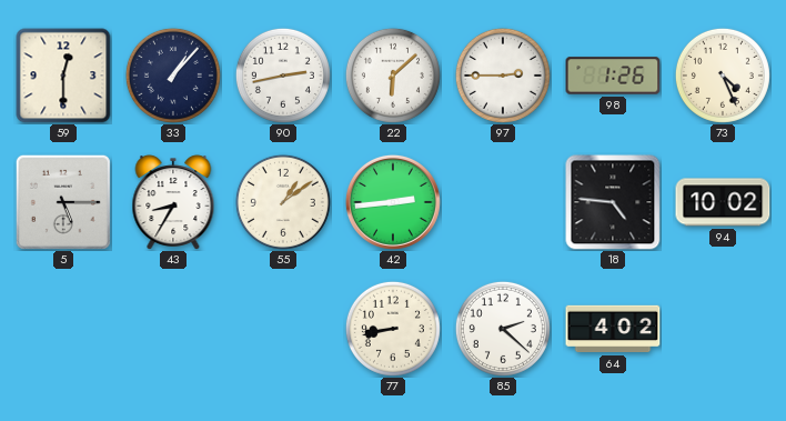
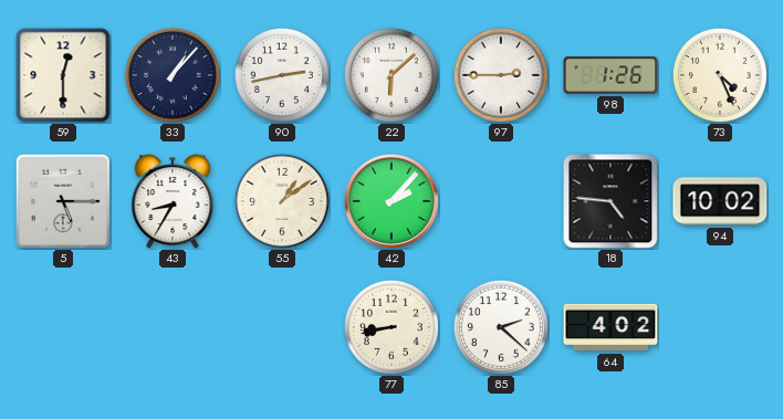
42: 2:44 -> 2:07 (391, 201)
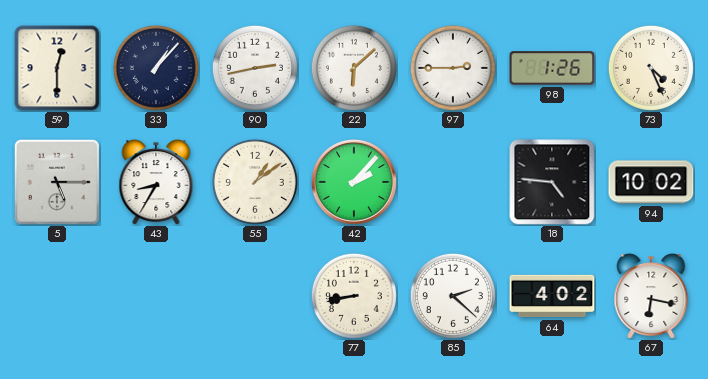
67: none -> 6:17 (651, 296)
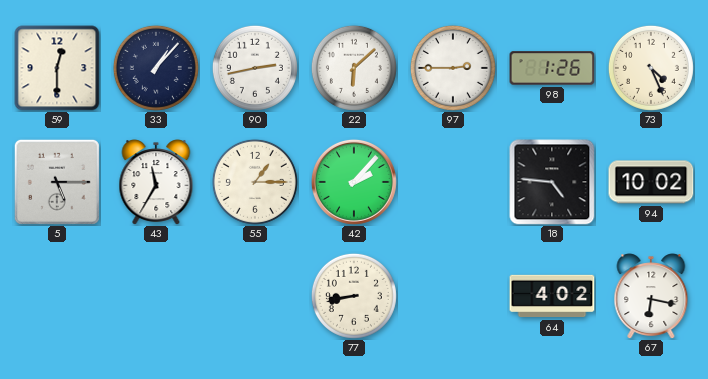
43: 8:35 -> 11:35 (156, 182)
55: 1:09 -> 1:15 (255, 182)
85: 2:22 -> none (453, 296)
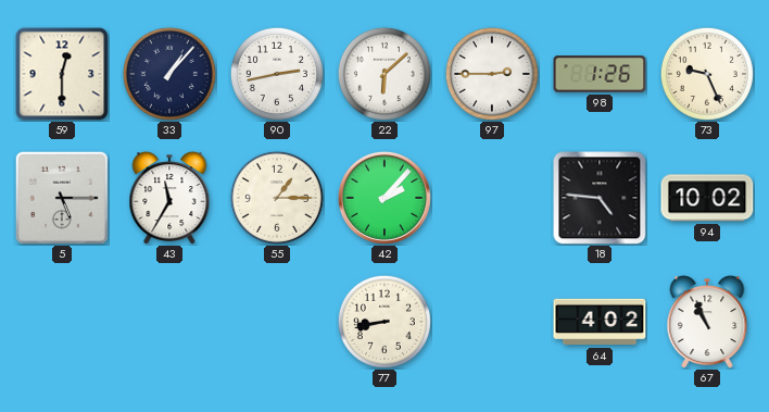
73: 4:26 -> 9:26 (707, 74)
67: 6:17 -> 10:56 (707, 322)
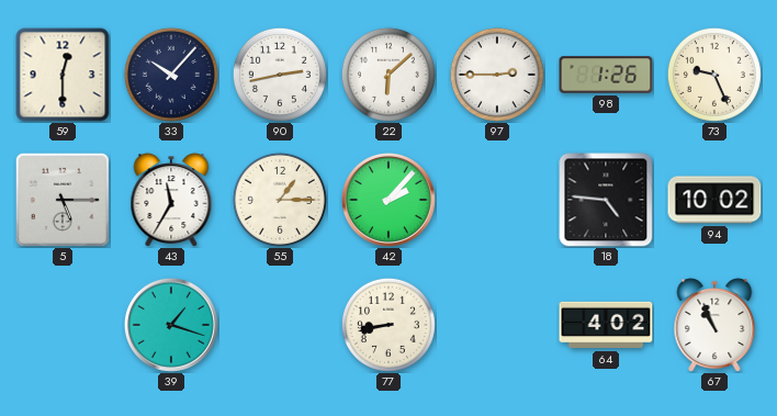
33: 1:07 -> 10:07 (171, 75)
39: none -> 1:18 (171, 325)
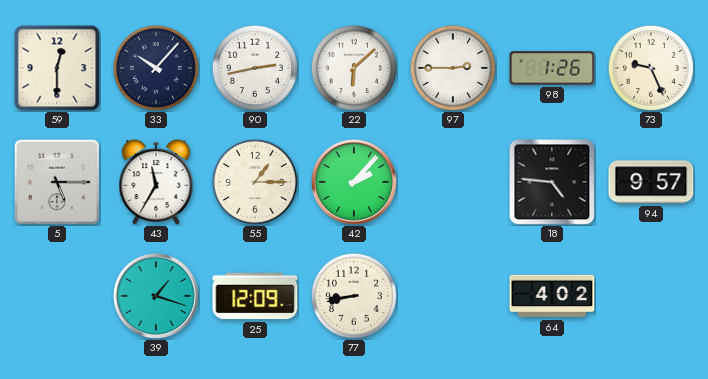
94: 10:02 -> 9:57 (651, 182)
25: none -> 12:09 (255, 296)
67: 10:56 -> none (714, 325)
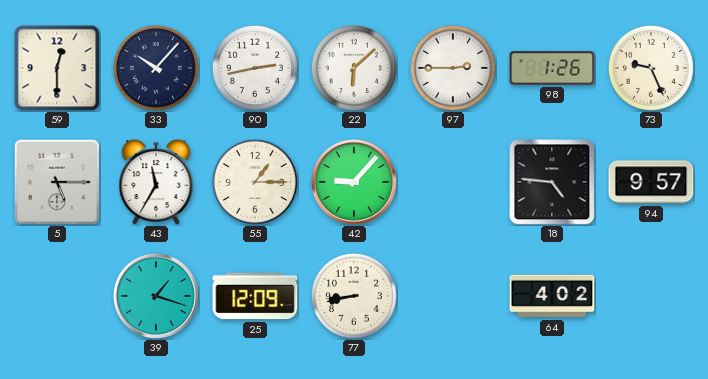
42: 2:07 -> 9:07 (354, 182)
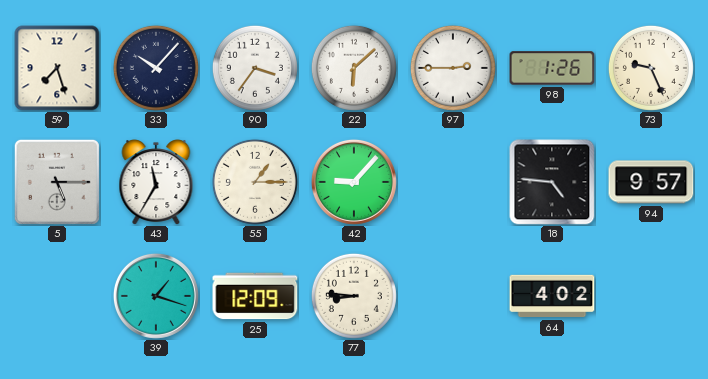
59: 12:30 -> 7:27 (57, 68)
90: 2:43 -> 3:36 (255, 68)
77: 8:43 -> 8:46 (354, 296)
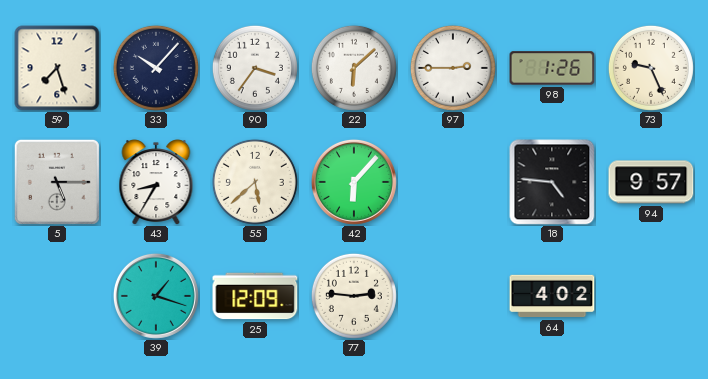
43: 11:35 -> 8:35 (156, 182)
55: 1:15 -> 5:38 (255, 182)
42: 9:07 -> 6:07 (354, 182)
77: 8:46 -> 2:46 (354, 296)
